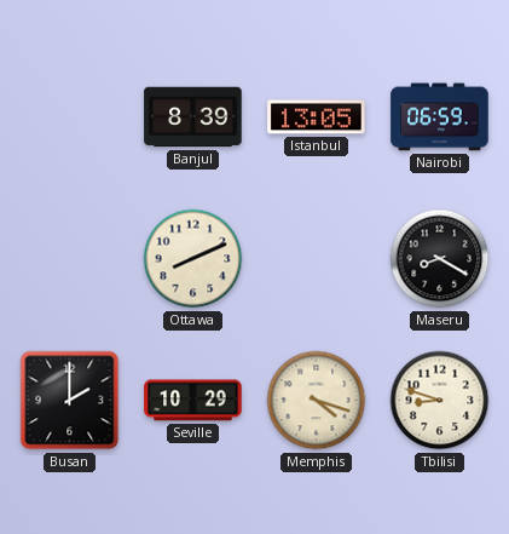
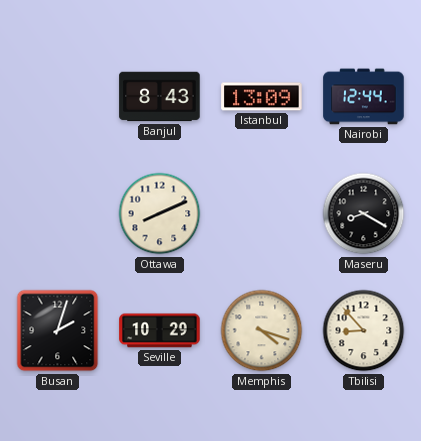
Banjul: 8:39 -> 8:43 (160, 97)
Istanbul: 13:05 -> 13:09 (262, 97)
Nairobi: 06:59 -> 12:44 (364, 97)
Busan: 2:00 -> 2:03 (58, 331)
Tbilisi: 8:48 -> 8:53 (364, 331)
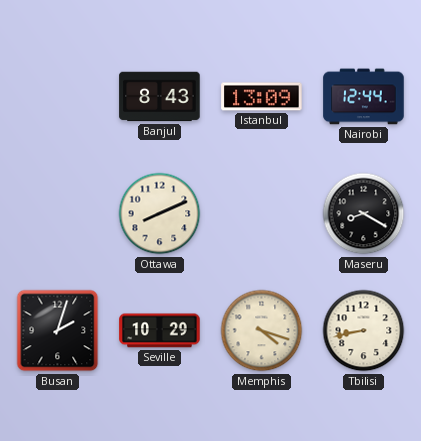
Tbilisi: 8:53 -> 8:43 (364, 331)
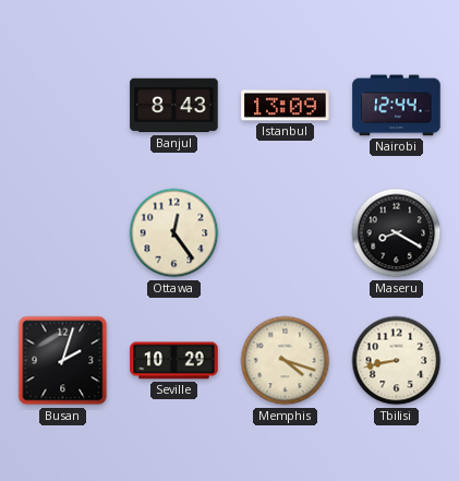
Ottawa: 8:11 -> 12:24 (174, 233)
